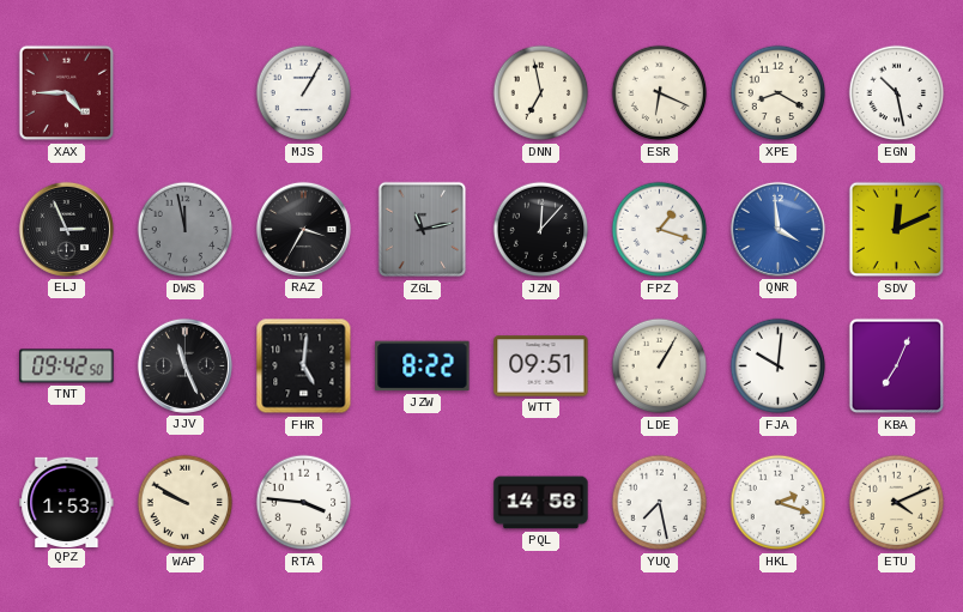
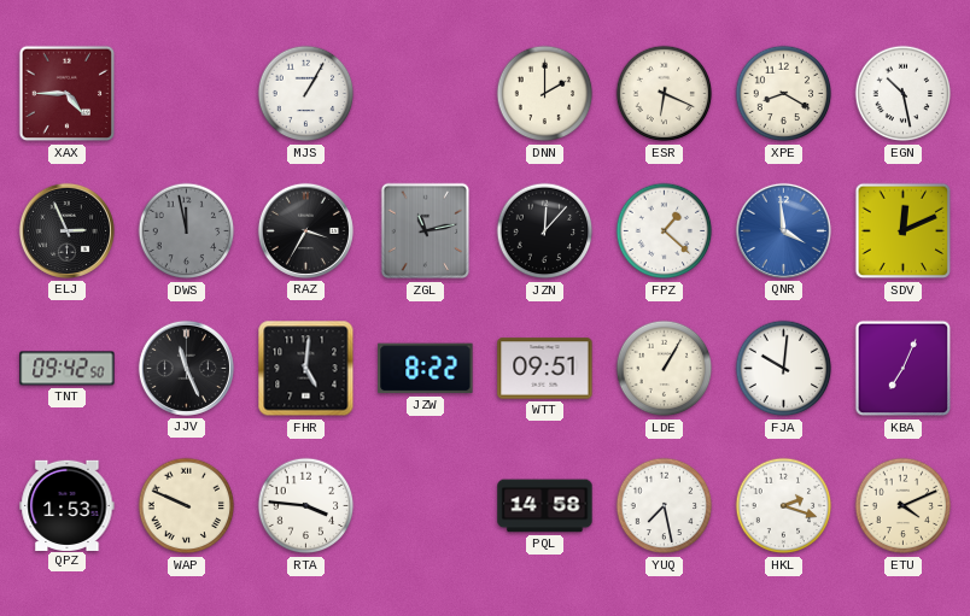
DNN: 6:58 -> 2:00 (545, 94)
FPZ: 1:18 -> 1:22 (665, 231)
WAP: 9:50 -> 9:49 (187, 506)
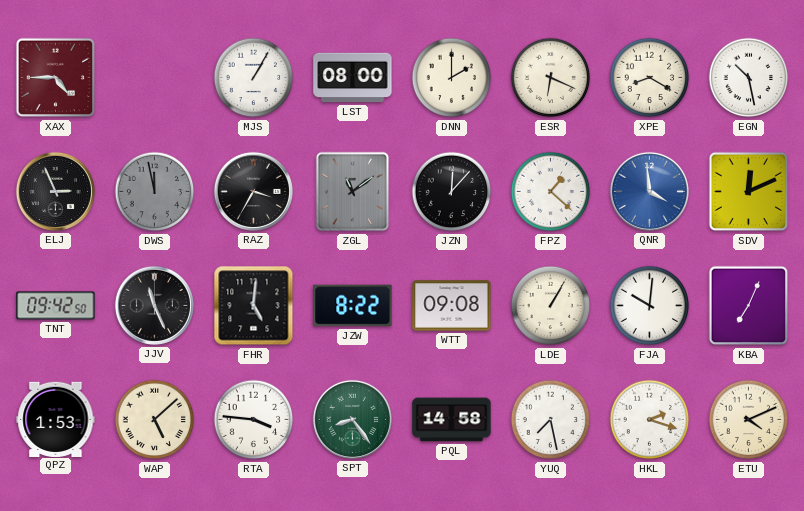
LST: none -> 08:00 (353, 78)
ZGL: 11:13 -> 11:09 (353, 192)
WTT: 09:51 -> 09:08 (452, 306)
WAP: 9:49 -> 5:08 (155, 420)
SPT: none -> 8:24 (352, 419)
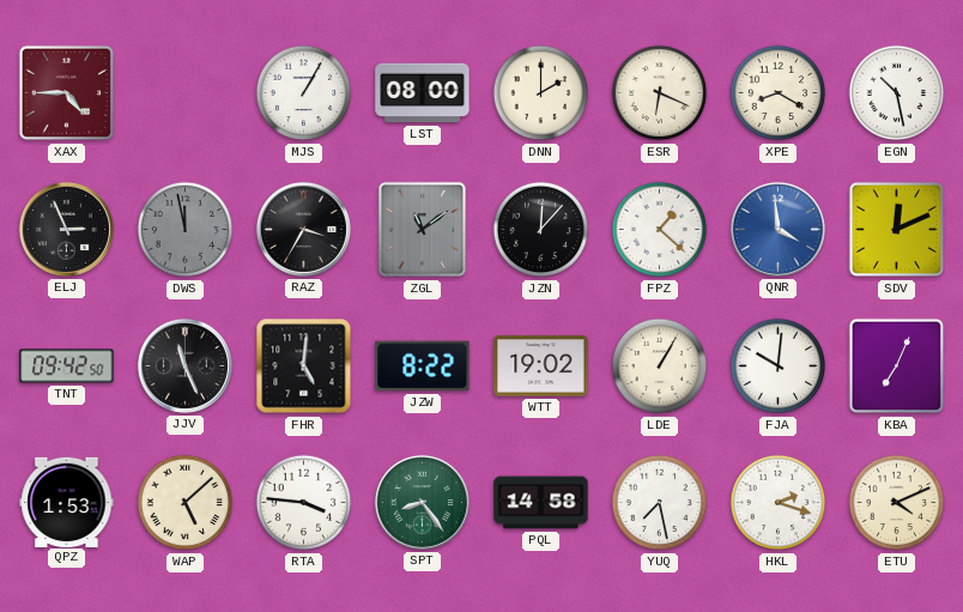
WTT: 09:08 -> 19:02 (541, 366)
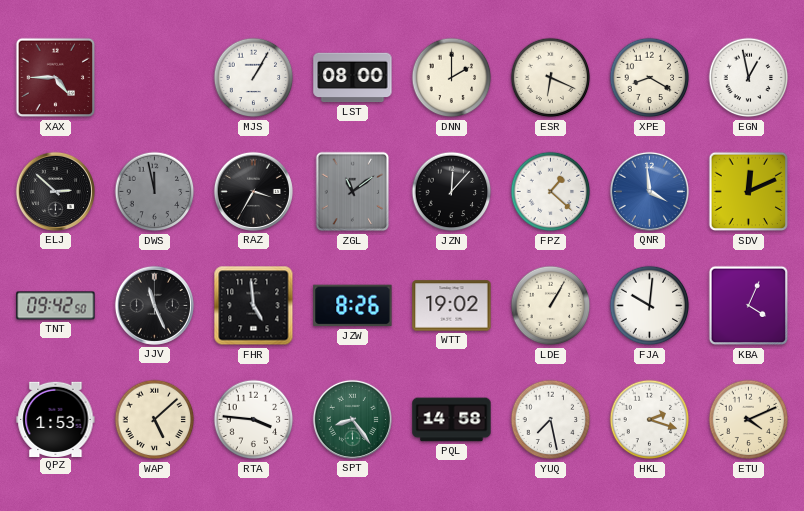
EGN: 10:28 -> 12:58 (749, 78)
ELJ: 2:56 -> 2:52 (55, 191)
FHR: 5:01 -> 4:59 (254, 306)
JZW: 8:22 -> 8:26 (353, 306)
KBA: 7:04 -> 4:04 (749, 306)
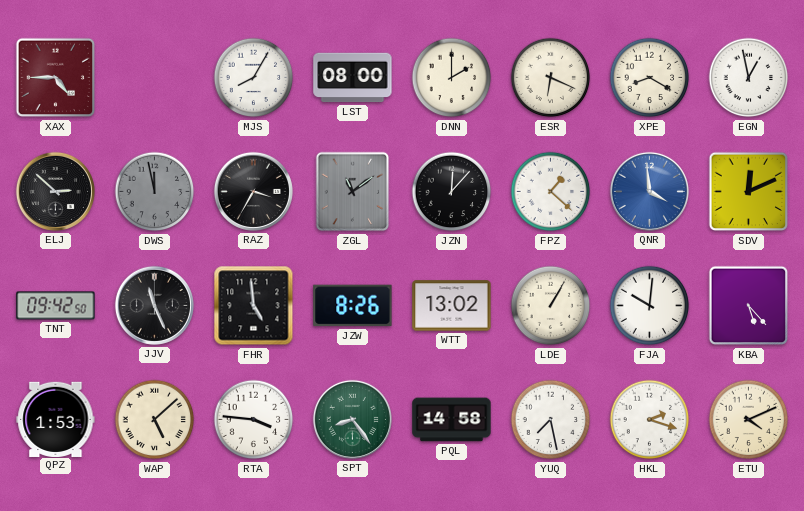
MJS: 1:05 -> 8:05 (254, 78)
WTT: 19:02 -> 13:02 (452, 306)
KBA: 4:04 -> 5:23 (749, 306)
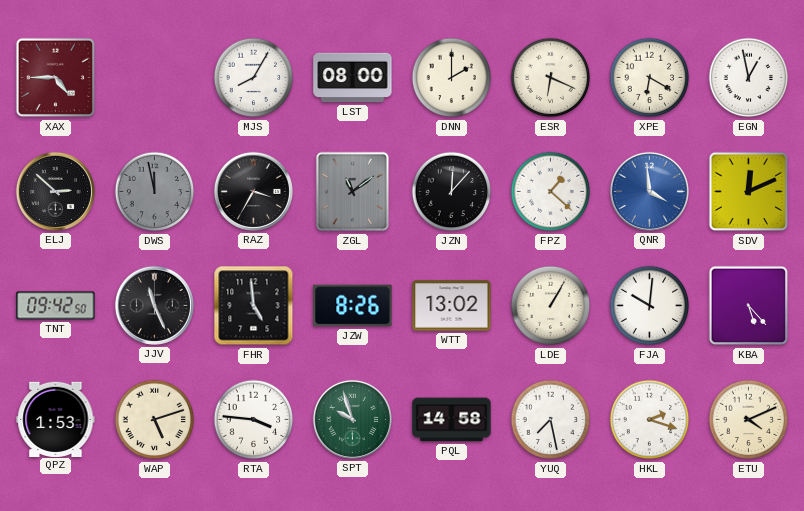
XPE: 8:20 -> 6:20 (650, 78)
WAP: 5:08 -> 5:12 (155, 420)
SPT: 8:24 -> 9:57 (352, 419)
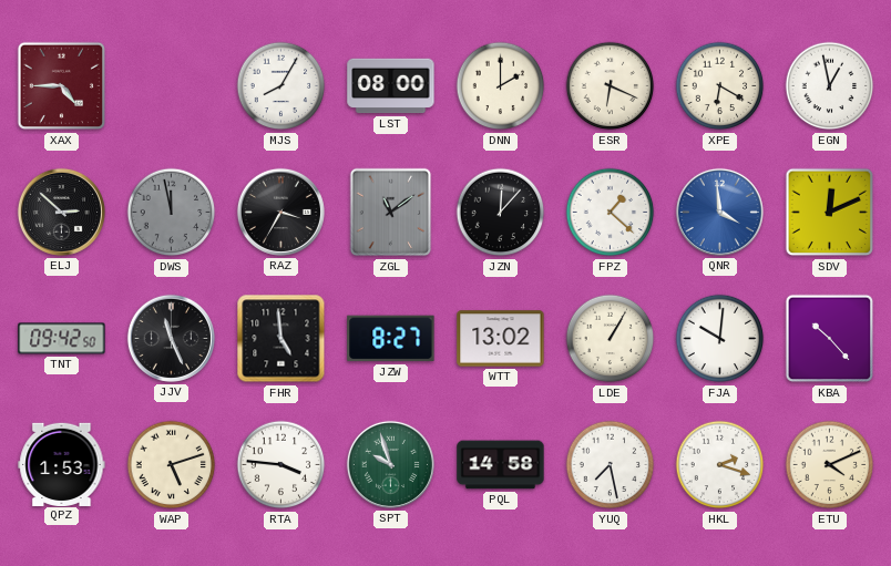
JZW: 8:26 -> 8:27 (391, 339)
KBA: 5:23 -> 10:23 (830, 339)
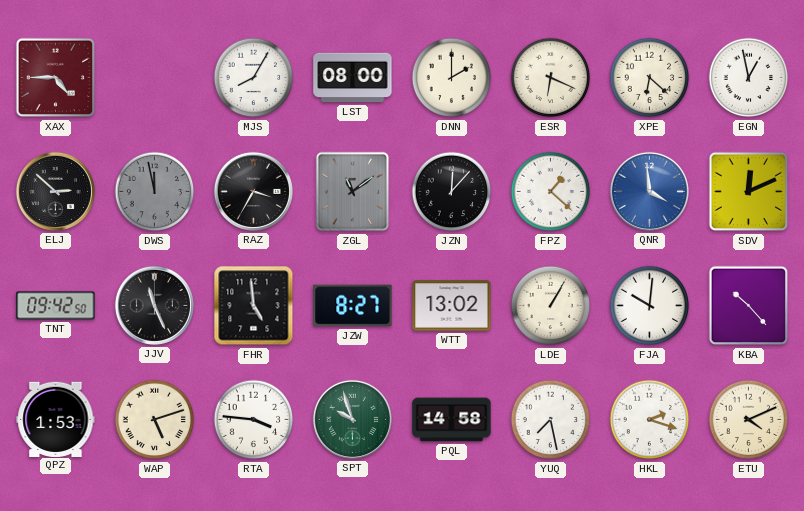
XPE: 6:20 -> 6:22 (650, 78)
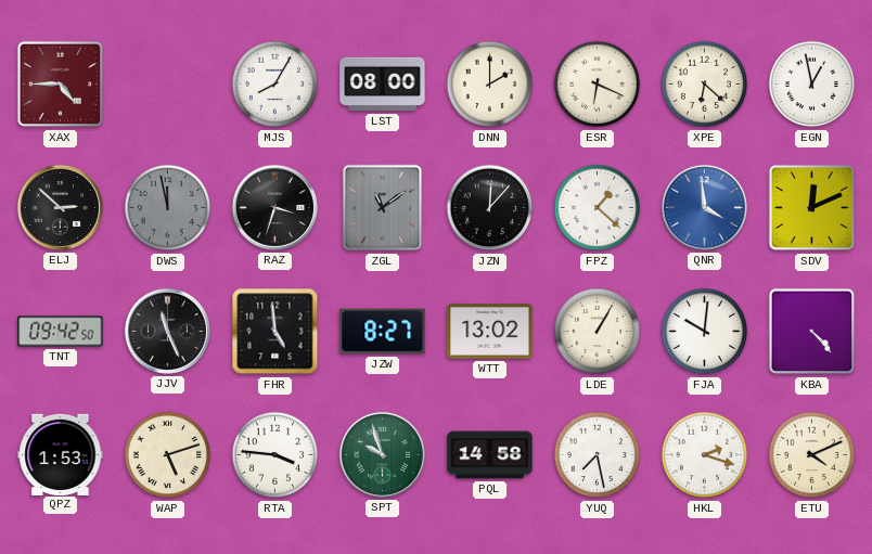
RAZ: 3:35 -> 3:33 (274, 207)
KBA: 10:23 -> 4:23 (812, 332)
